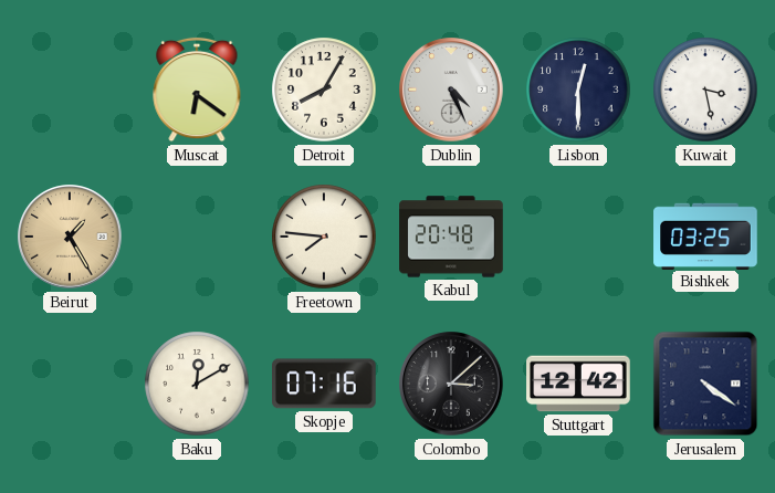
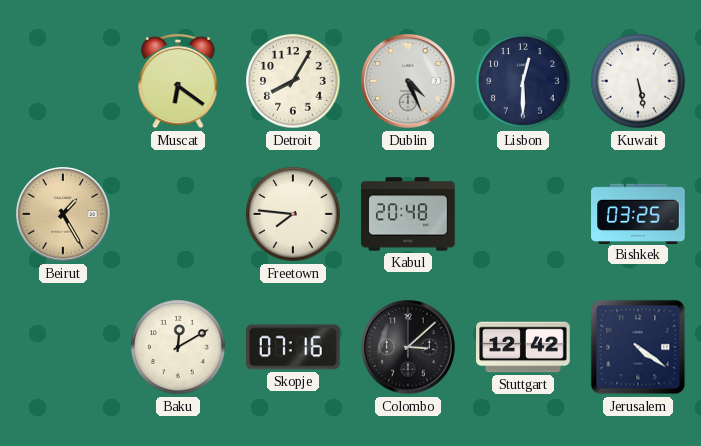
Kuwait: 3:28 -> 5:28 (638, 81)
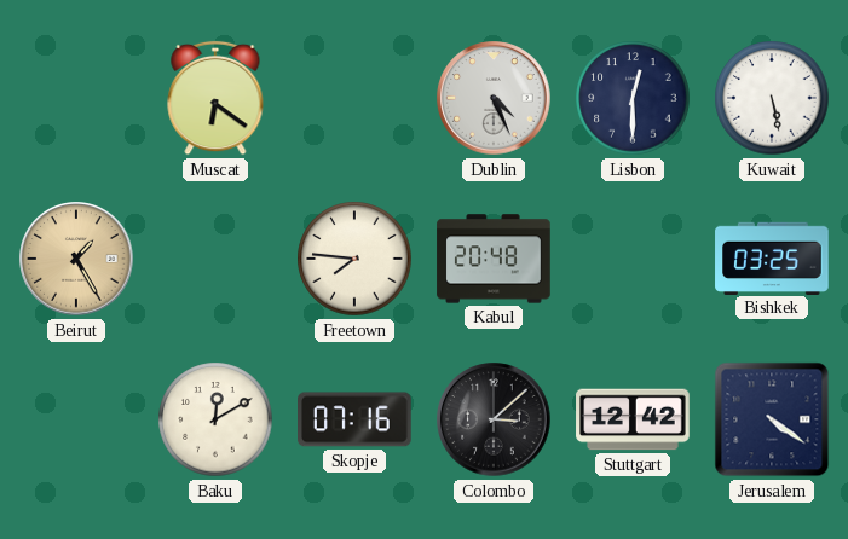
Detroit: 8:05 -> none (293, 81)
